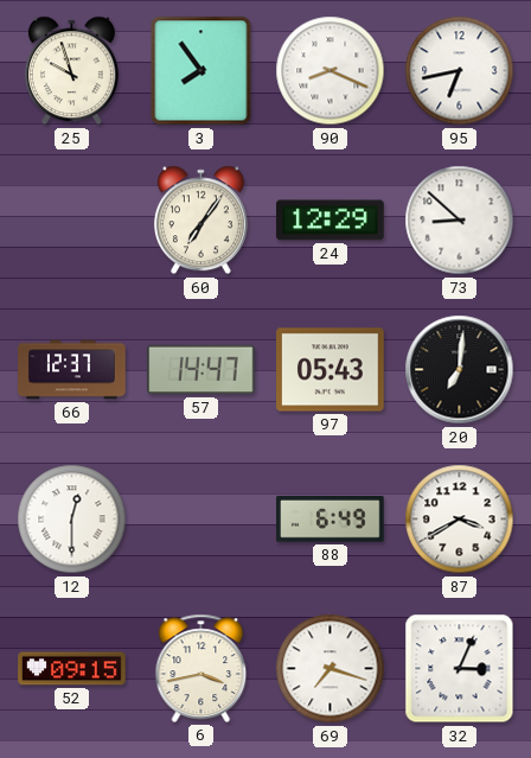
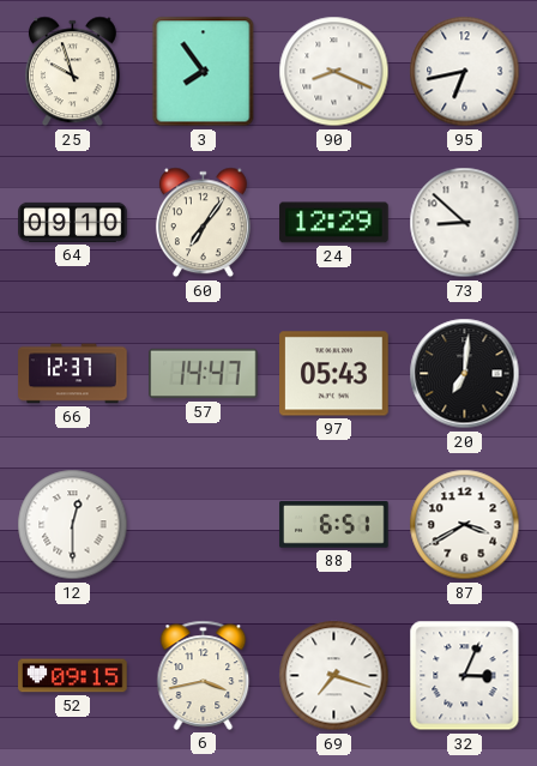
64: none -> 09:10 (73, 222)
88: 6:49 -> 6:51 (334, 525)
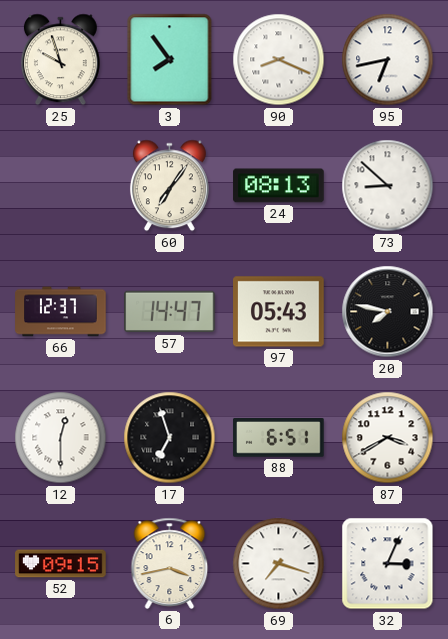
64: 09:10 -> none (73, 222)
24: 12:29 -> 08:13 (279, 186)
20: 7:01 -> 7:47 (388, 312)
17: none -> 6:57 (170, 438)
